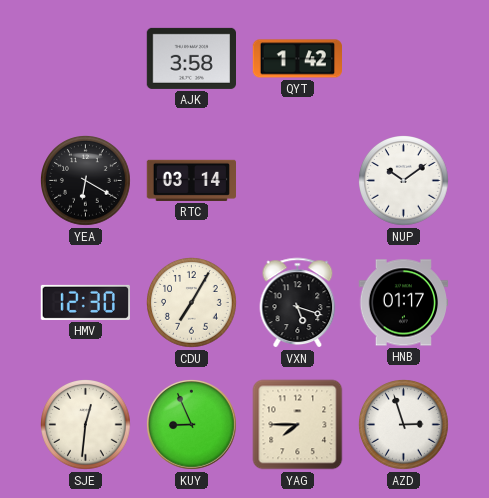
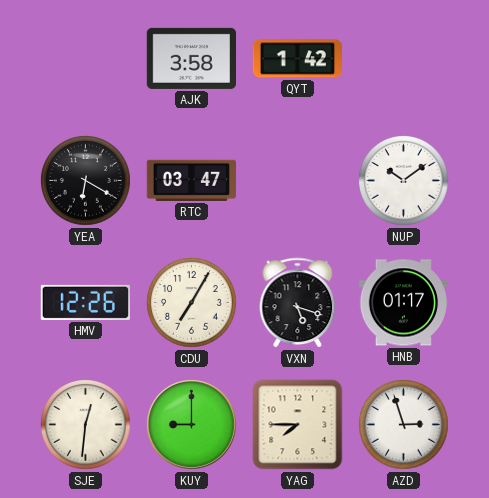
RTC: 03:14 -> 03:47 (191, 180)
HMV: 12:30 -> 12:26 (85, 302)
KUY: 8:56 -> 9:00 (192, 425)
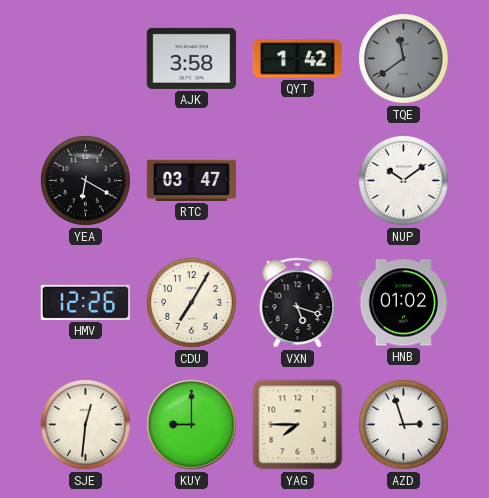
TQE: none -> 11:39 (404, 59)
HNB: 01:17 -> 01:02 (404, 303)
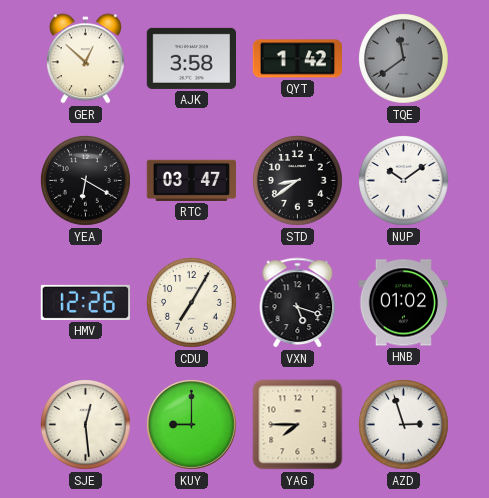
GER: none -> 12:52 (85, 59)
STD: none -> 8:39 (298, 181)
SJE: 12:31 -> 12:29 (86, 425)
